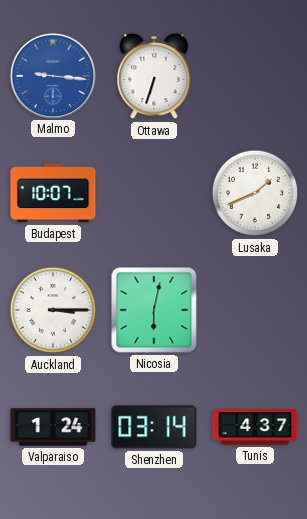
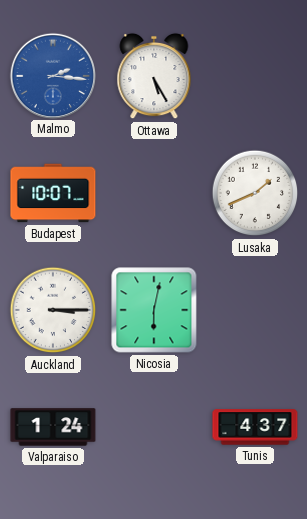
Malmo: 9:16 -> 2:16 (52, 75)
Ottawa: 6:33 -> 5:25 (154, 76)
Shenzhen: 03:14 -> none (154, 427)
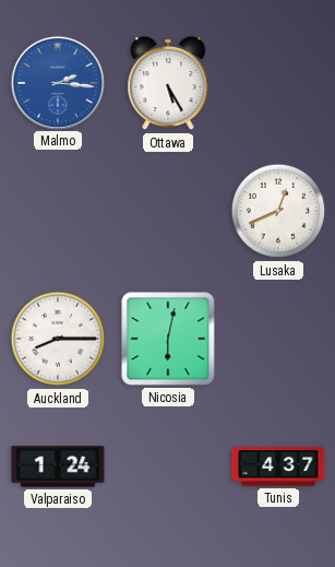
Budapest: 10:07 -> none (53, 193)
Lusaka: 1:41 -> 12:41 (278, 211)
Auckland: 3:15 -> 8:15 (58, 339)
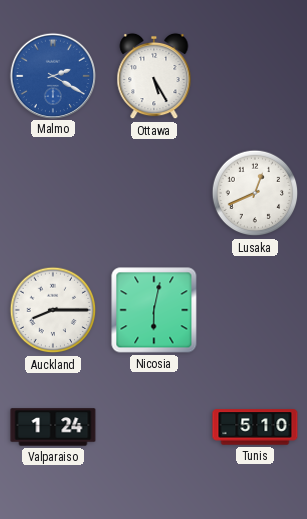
Malmo: 2:16 -> 2:20 (52, 75)
Tunis: 4:37 -> 5:10 (255, 427)
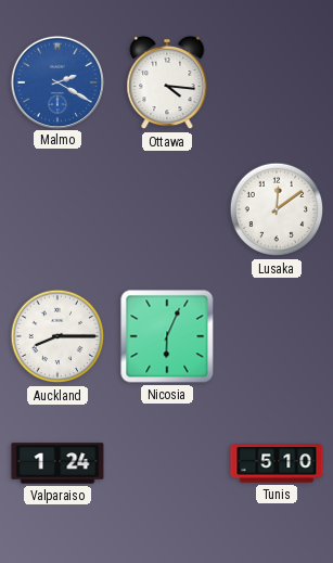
Ottawa: 5:25 -> 4:16 (167, 82)
Lusaka: 12:41 -> 12:09 (277, 209)
Nicosia: 6:02 -> 6:04 (167, 336)
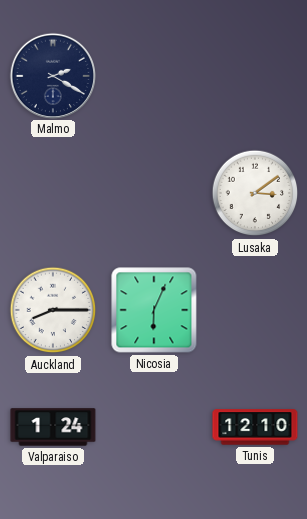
Malmo dial: blue -> navy (52, 75)
Ottawa: 4:16 -> none (167, 82)
Lusaka: 12:09 -> 3:09 (255, 193)
Tunis: 5:10 -> 12:10 (255, 427)
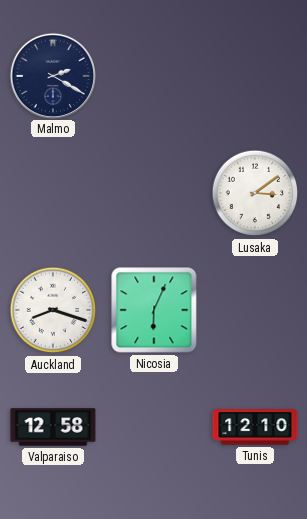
Auckland: 8:15 -> 8:18 (53, 310)
Valparaiso: 1:24 -> 12:58 (53, 427)
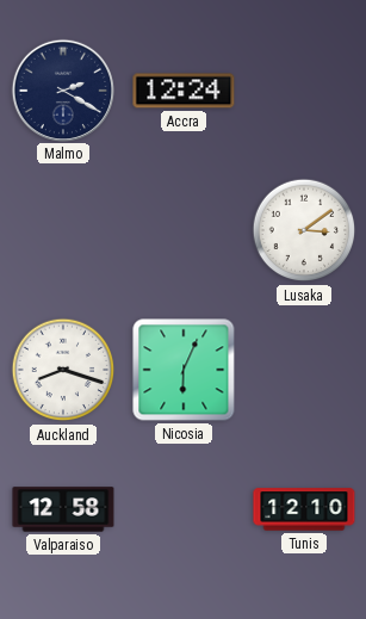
Accra: none -> 12:24 (184, 91)
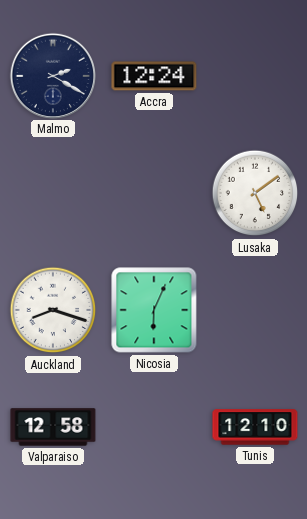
Lusaka: 3:09 -> 5:09 (255, 193)
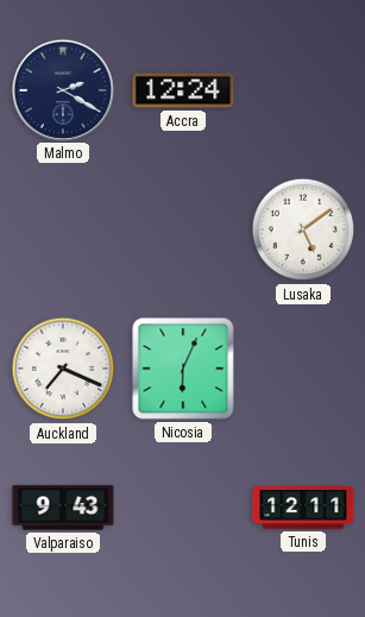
Auckland: 8:18 -> 7:19 (63, 369)
Valparaiso: 12:58 -> 9:43 (63, 508)
Tunis: 12:10 -> 12:11 (303, 508)
